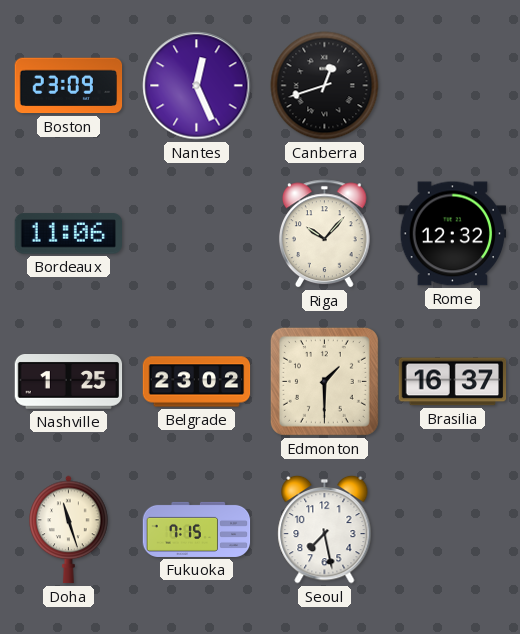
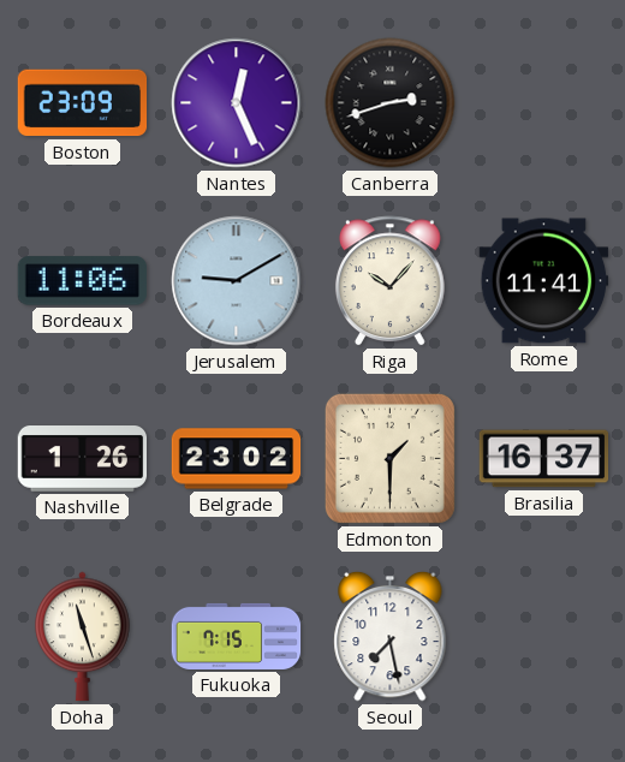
Canberra: 12:42 -> 2:42 (391, 103)
Jerusalem: none -> 9:10 (237, 281)
Rome: 12:32 -> 11:41 (544, 281)
Nashville: 1:25 -> 1:26 (83, 459)
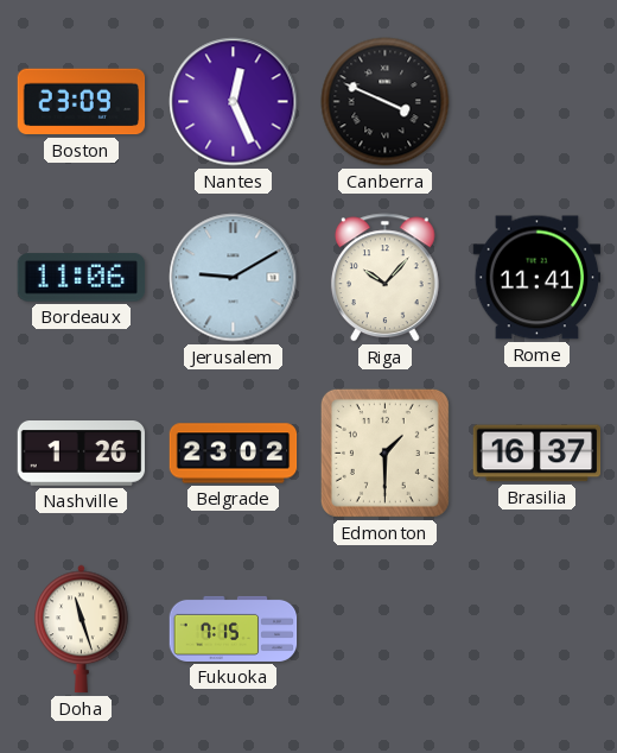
Canberra: 2:42 -> 3:49 (386, 102)
Seoul: 7:28 -> none (391, 636)
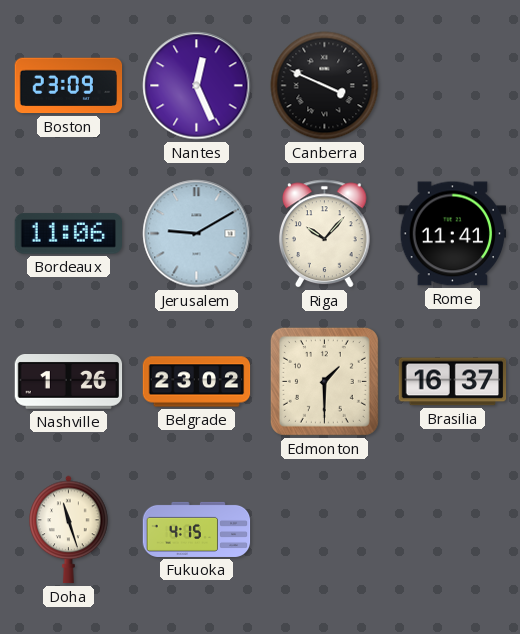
Fukuoka: 7:15 -> 4:15 (197, 529)
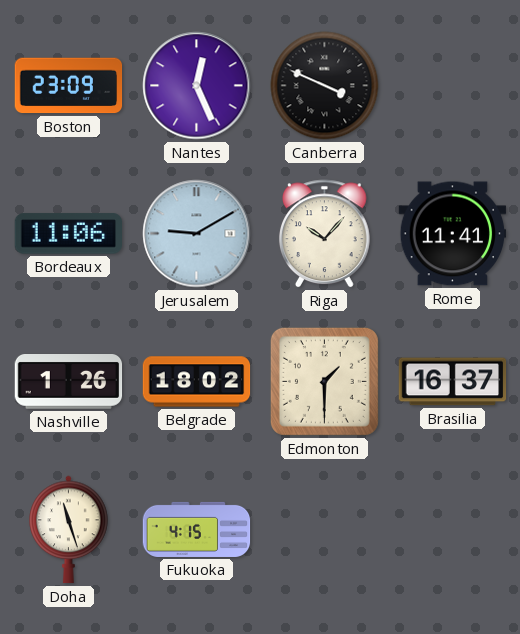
Belgrade: 23:02 -> 18:02 (197, 382)
